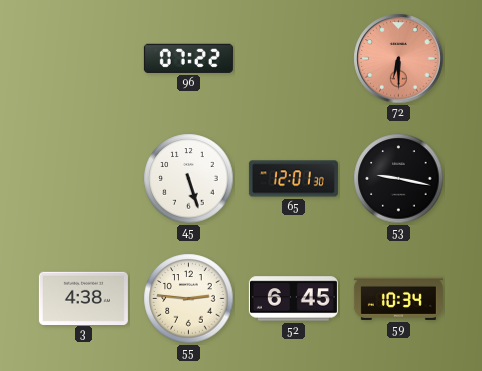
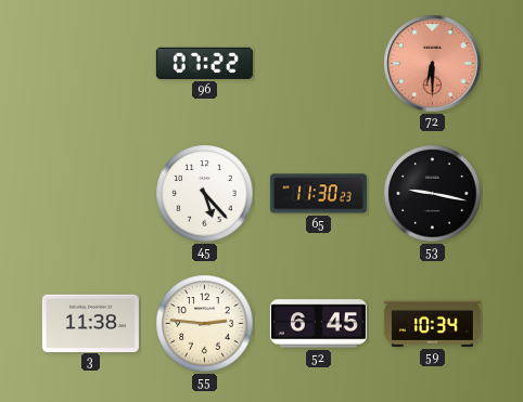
45: 5:27 -> 5:23 (205, 194)
65: 12:01 -> 11:30 (318, 194)
3: 4:38 -> 11:38 (90, 323)
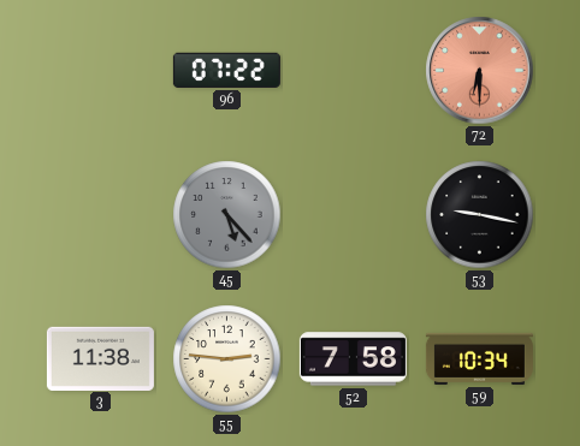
45 dial: white -> grey (227, 215)
65: 11:30 -> none (318, 194)
52: 6:45 -> 7:58 (353, 359)
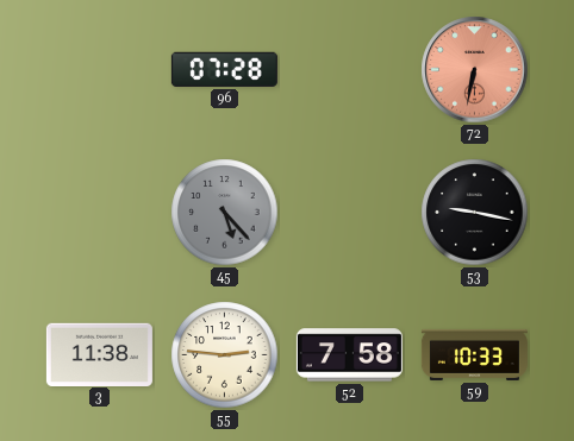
96: 07:22 -> 07:28 (224, 69)
72: 6:30 -> 6:32 (475, 70)
59: 10:34 -> 10:33 (474, 354)
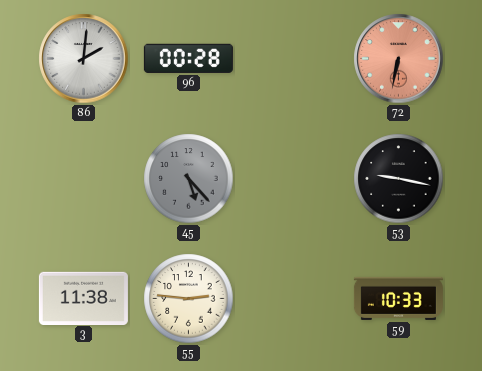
86: none -> 2:01 (84, 59)
96: 07:28 -> 00:28 (188, 58)
52: 7:58 -> none (349, 355)
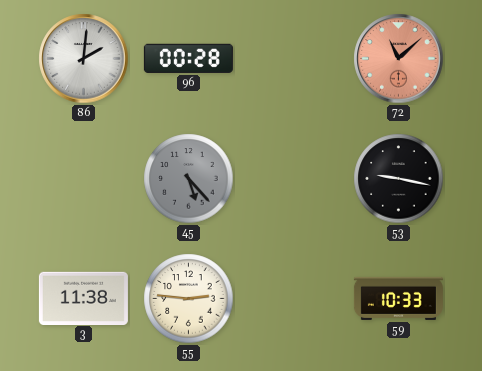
72: 6:32 -> 11:08 (399, 59)
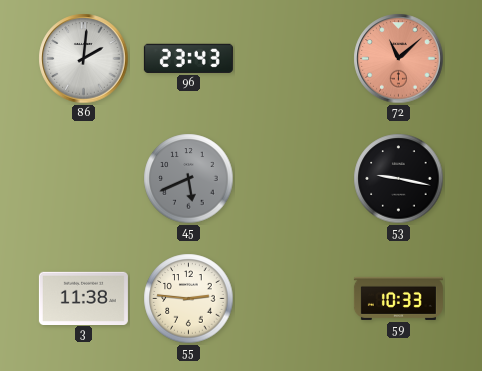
96: 00:28 -> 23:43 (188, 58)
45: 5:23 -> 5:41 (189, 179)
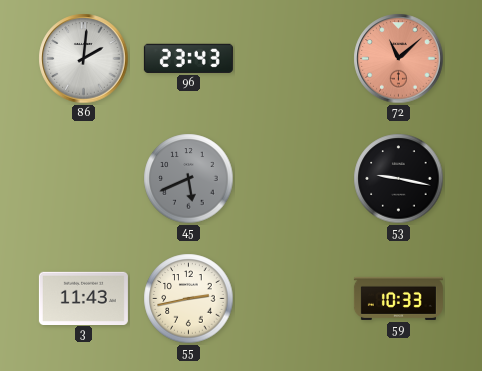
3: 11:38 -> 11:43 (83, 298)
55: 2:46 -> 2:43 (189, 299)
